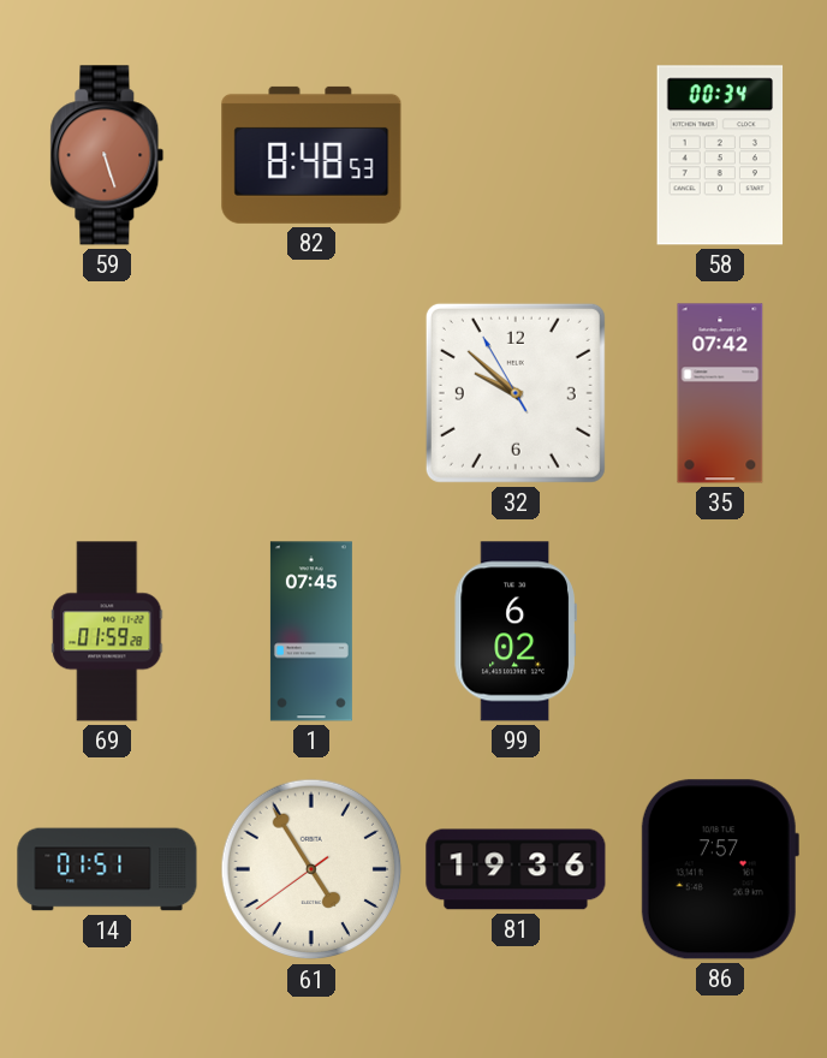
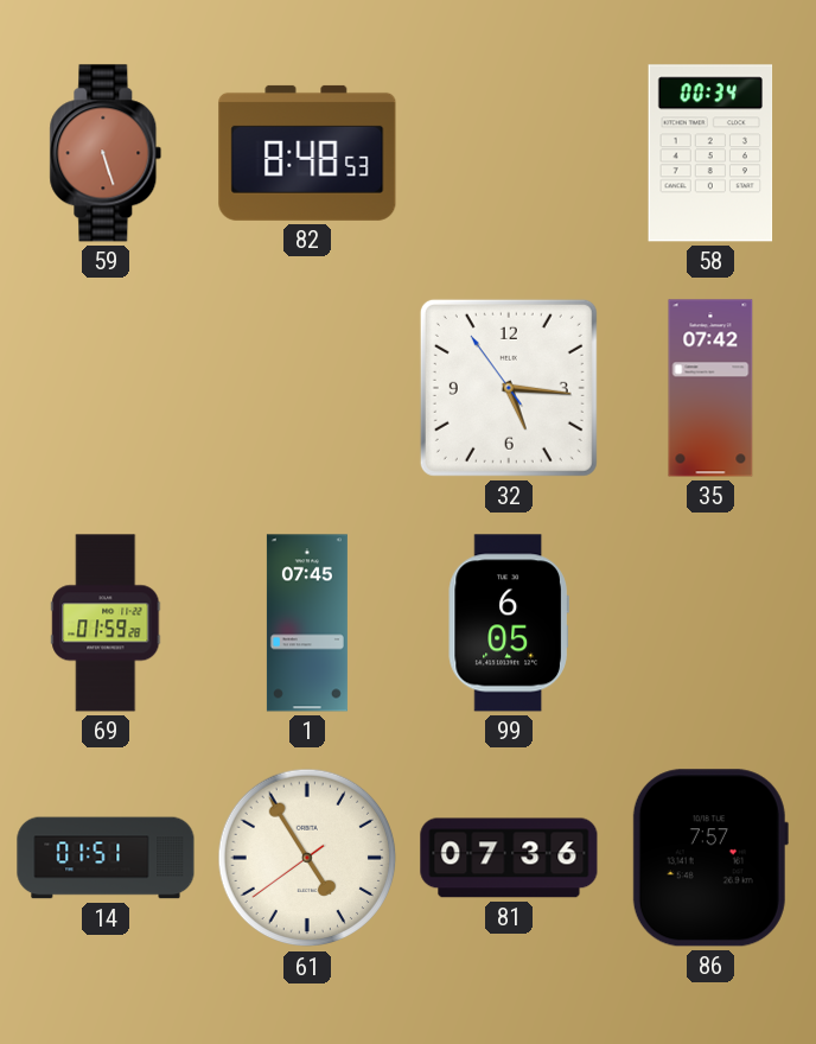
32: 9:51 -> 5:15 (509, 388)
99: 6:02 -> 6:05 (509, 623)
81: 19:36 -> 07:36 (509, 858)
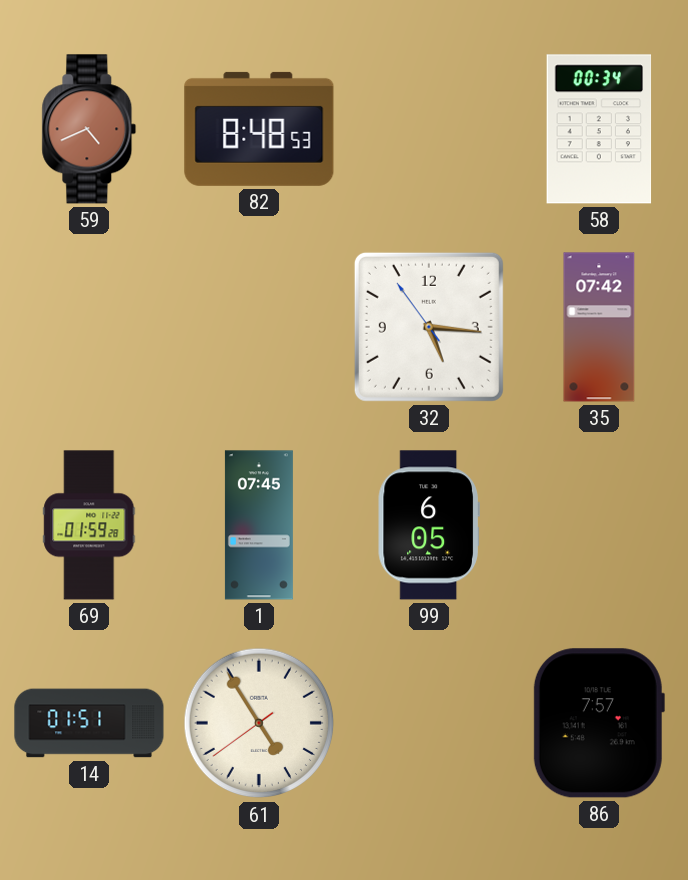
59: 5:27 -> 4:41 (89, 129)
81: 07:36 -> none (509, 858)
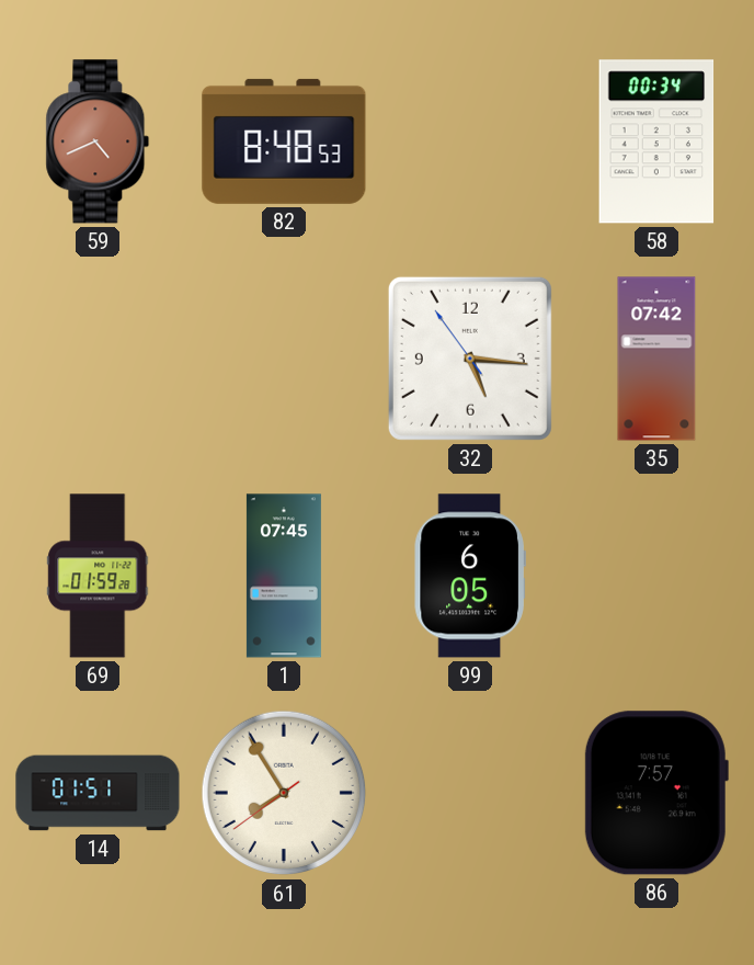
61: 4:54 -> 7:54 (284, 793)
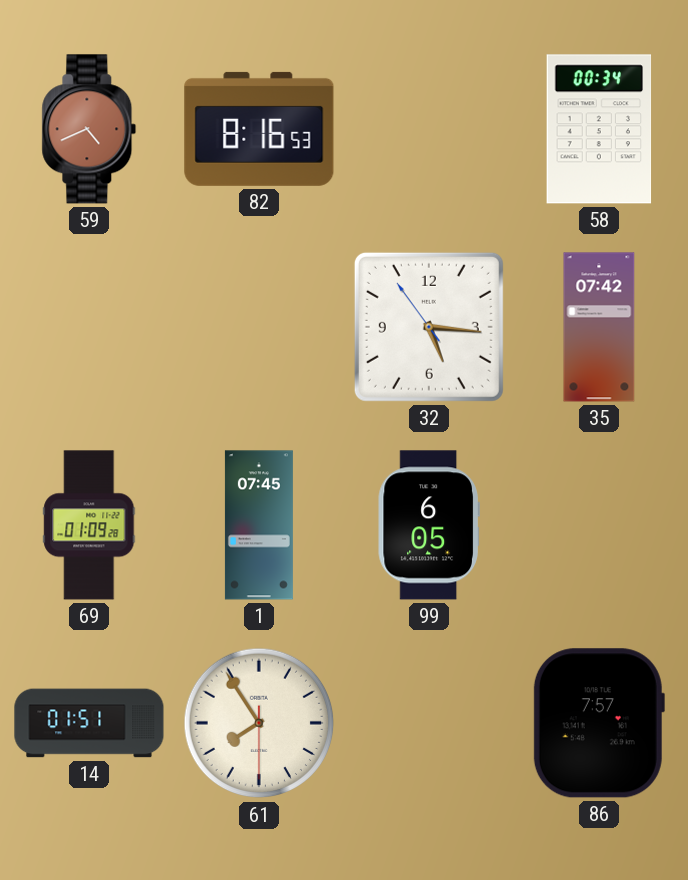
82: 8:48 -> 8:16 (259, 129)
69: 01:59 -> 01:09 (89, 525)
61: 7:54:39 -> 7:54:30 (259, 723)
